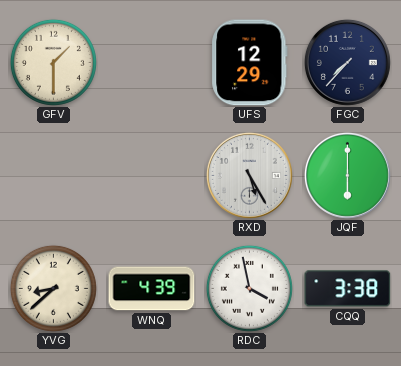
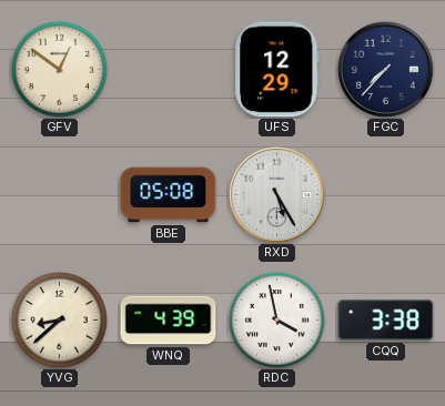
GFV: 1:30 -> 12:51 (59, 69)
BBE: none -> 05:08 (169, 195)
JQF: 6:00 -> none (347, 175)
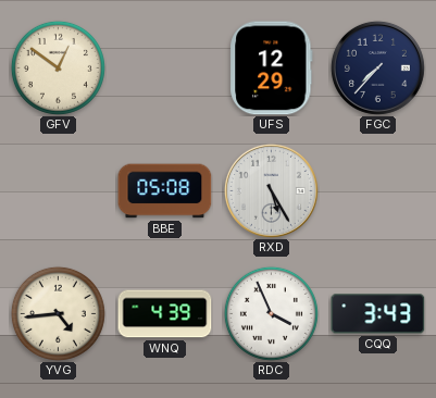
YVG: 8:38 -> 4:44 (58, 313)
RDC: 3:58 -> 3:56 (271, 313)
CQQ: 3:38 -> 3:43 (378, 314)
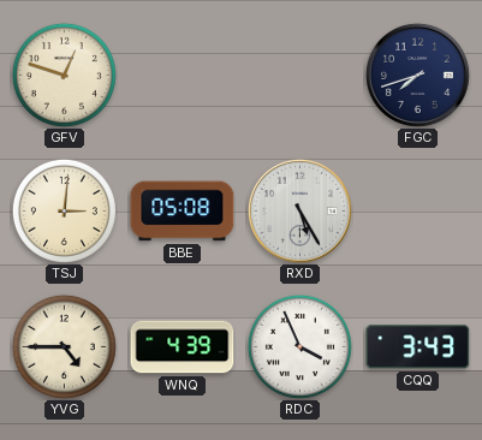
GFV: 12:51 -> 12:48 (64, 75)
UFS: 12:29 -> none (272, 69)
FGC: 7:37 -> 7:42 (417, 75)
TSJ: none -> 3:01 (64, 210)
YVG: 4:44 -> 4:45 (64, 346)
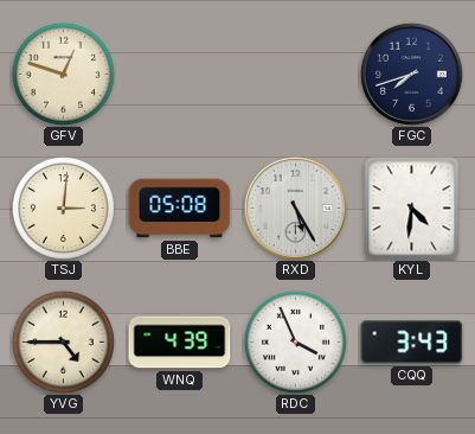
KYL: none -> 4:31 (412, 209)
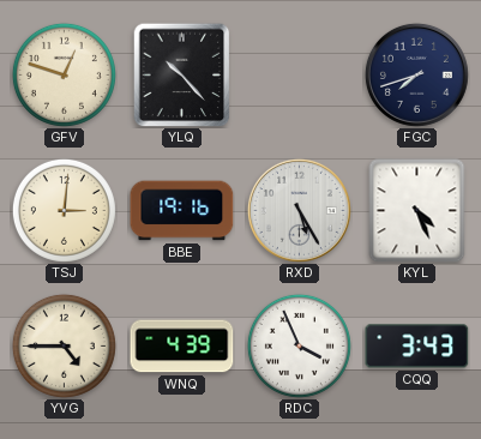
YLQ: none -> 10:23 (182, 74)
BBE: 05:08 -> 19:16 (182, 211)
KYL: 4:31 -> 4:26 (417, 211)
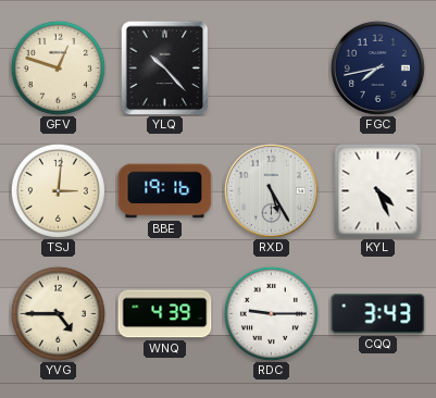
FGC: 7:42 -> 7:43 (377, 67)
RDC: 3:56 -> 9:15 (271, 313)
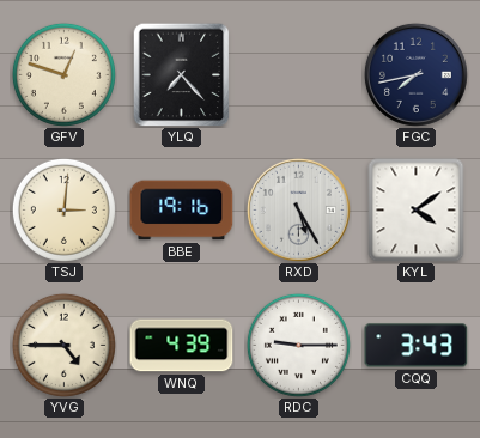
YLQ: 10:23 -> 7:23 (182, 74)
KYL: 4:26 -> 4:09 (417, 211)
